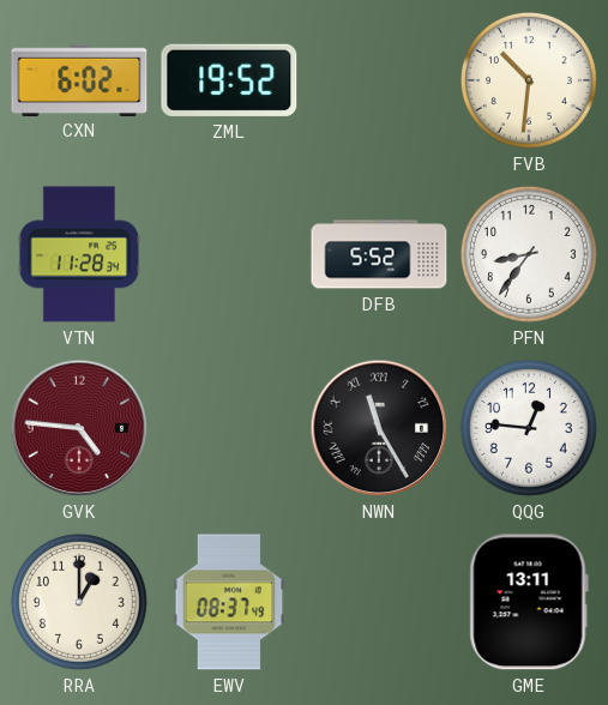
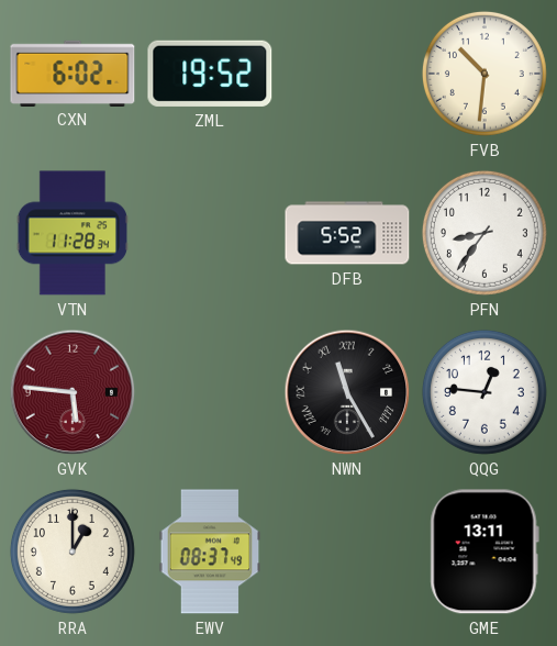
GVK: 4:46 -> 5:46 (73, 392)
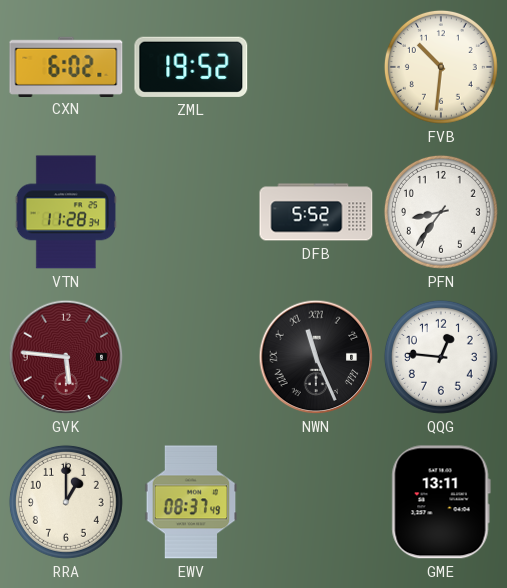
NWN: 11:25 -> 11:26 (316, 357)
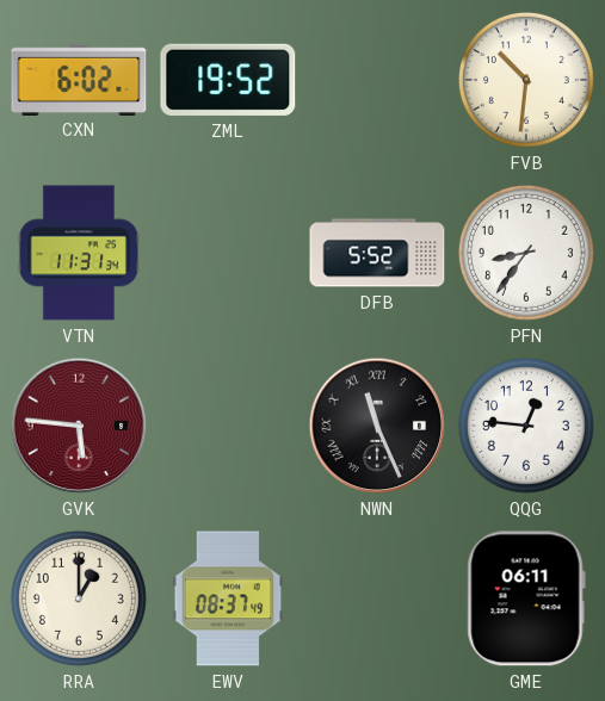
VTN: 11:28 -> 11:31 (79, 253)
GME: 13:11 -> 06:11 (526, 598)
